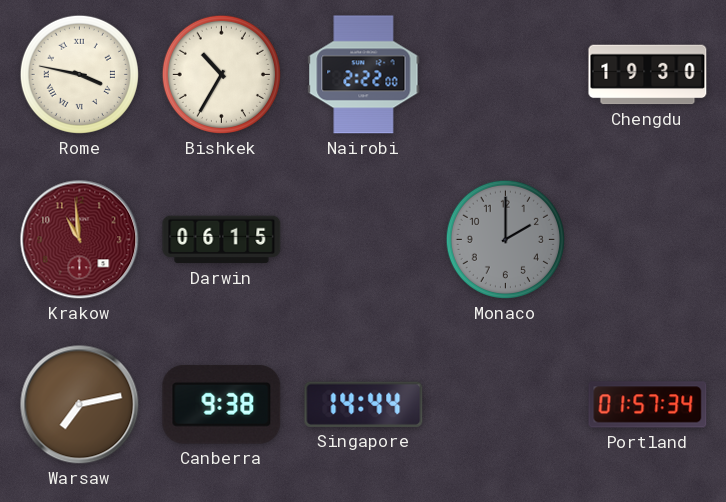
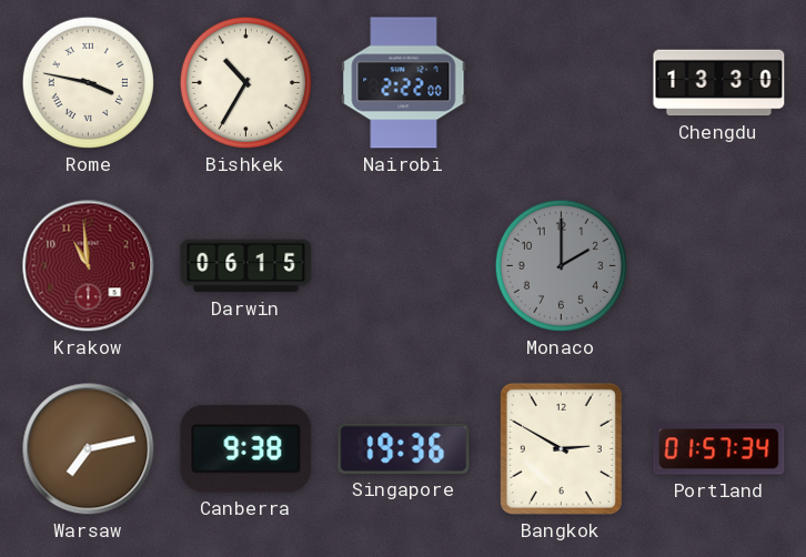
Chengdu: 19:30 -> 13:30 (719, 83)
Singapore: 14:44 -> 19:36 (404, 448)
Bangkok: none -> 2:50 (561, 448)
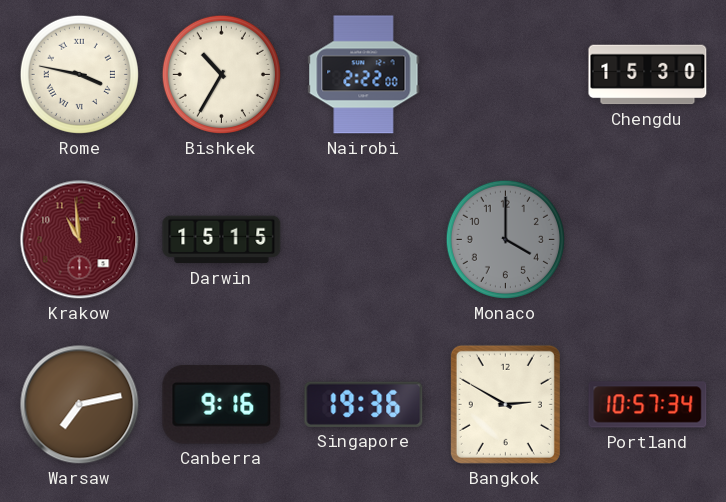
Chengdu: 13:30 -> 15:30 (648, 75)
Darwin: 06:15 -> 15:15 (222, 240)
Monaco: 2:00 -> 4:00 (505, 239)
Canberra: 9:38 -> 9:16 (222, 404)
Portland: 01:57 -> 10:57 (648, 405)
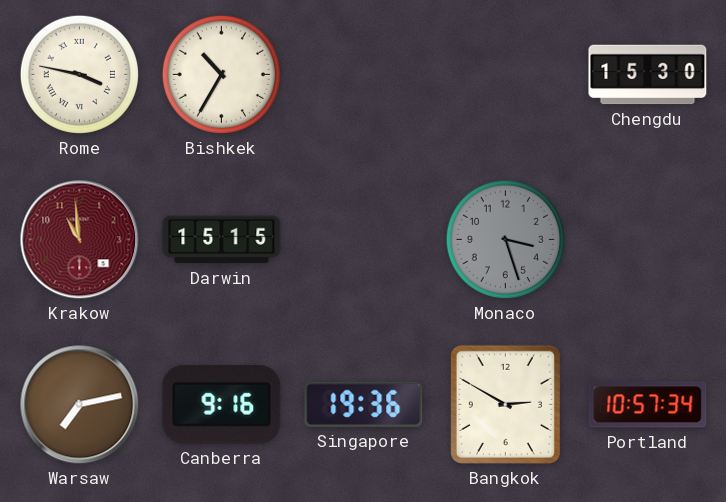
Nairobi: 2:22 -> none (364, 75)
Monaco: 4:00 -> 3:27 (505, 239)
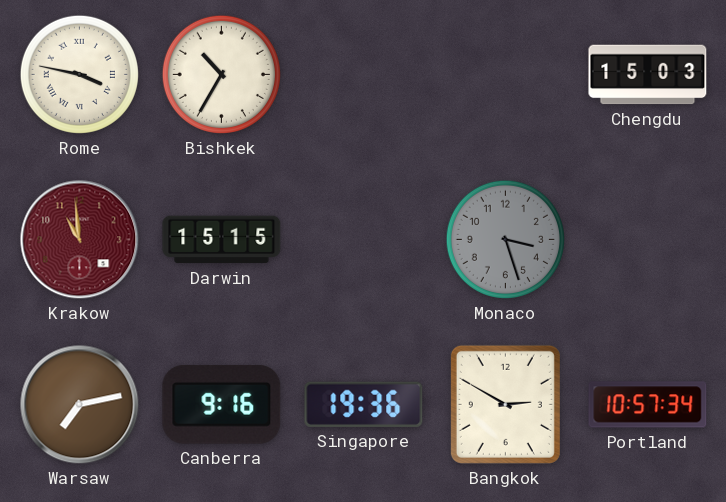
Chengdu: 15:30 -> 15:03 (648, 75)
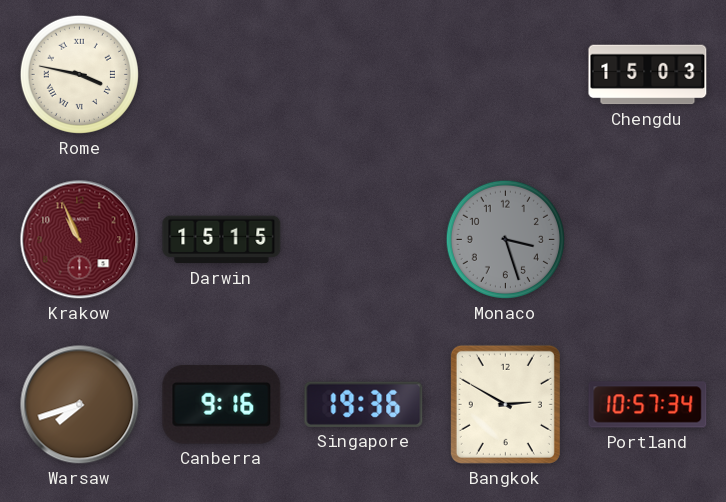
Bishkek: 10:35 -> none (221, 74)
Krakow: 10:59 -> 10:56 (80, 240)
Warsaw: 7:13 -> 7:42 (80, 405)
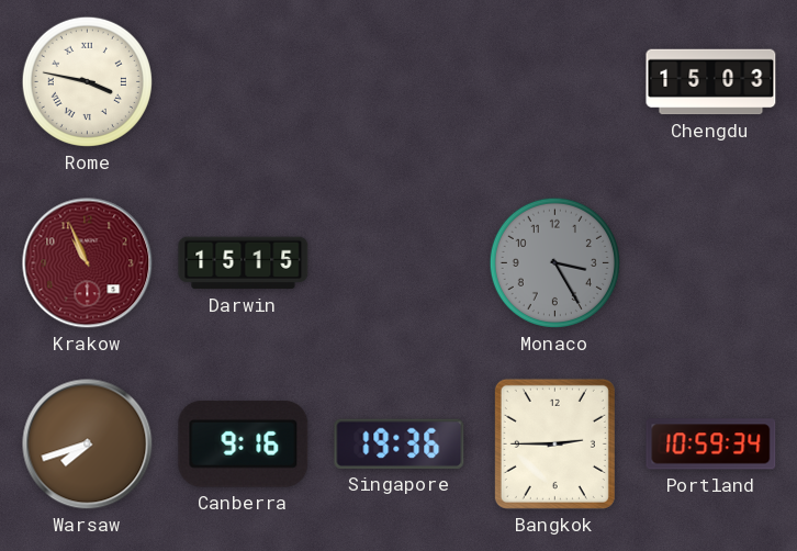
Monaco: 3:27 -> 3:25 (554, 262)
Bangkok: 2:50 -> 2:45 (554, 443)
Portland: 10:57 -> 10:59 (711, 445)
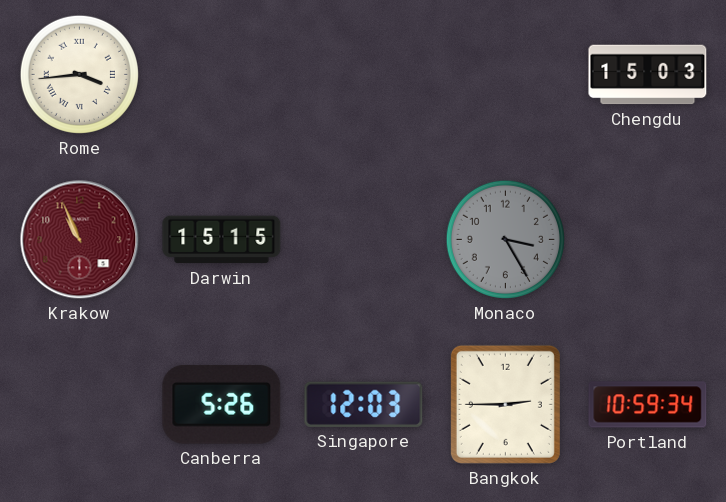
Rome: 3:47 -> 3:44 (79, 74)
Warsaw: 7:42 -> none (88, 445)
Canberra: 9:16 -> 5:26 (222, 404)
Singapore: 19:36 -> 12:03 (364, 404)
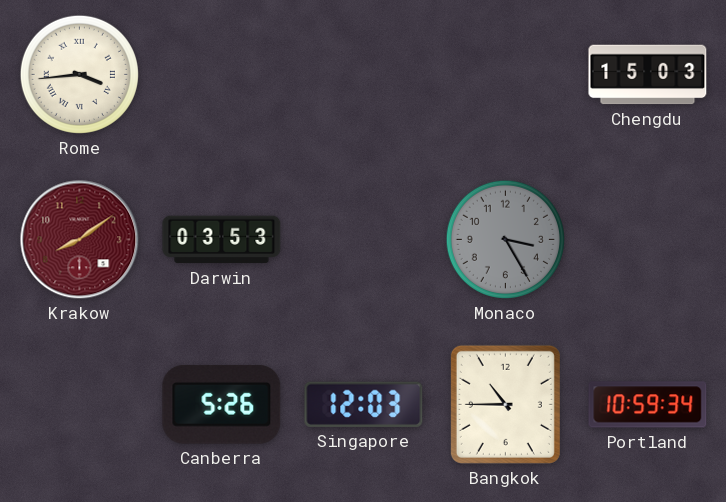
Krakow: 10:56 -> 8:09 (80, 240)
Darwin: 15:15 -> 03:53 (222, 240)
Bangkok: 2:45 -> 10:45 (505, 404)
